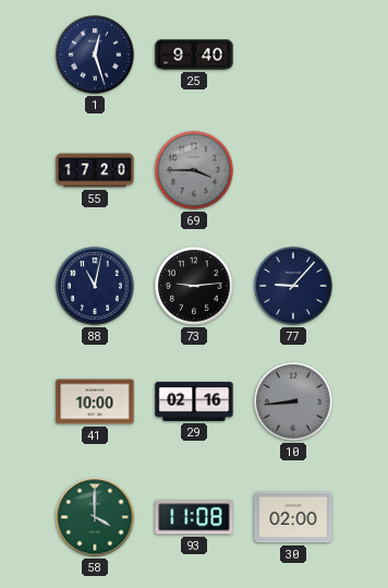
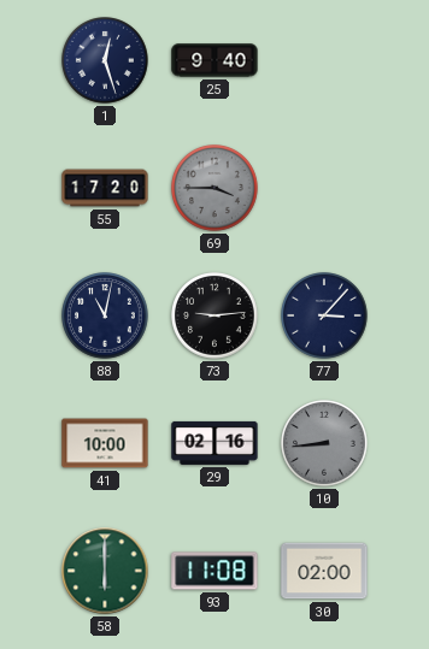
77: 9:07 -> 3:07 (325, 317)
58: 4:00 -> 6:00 (105, 571)
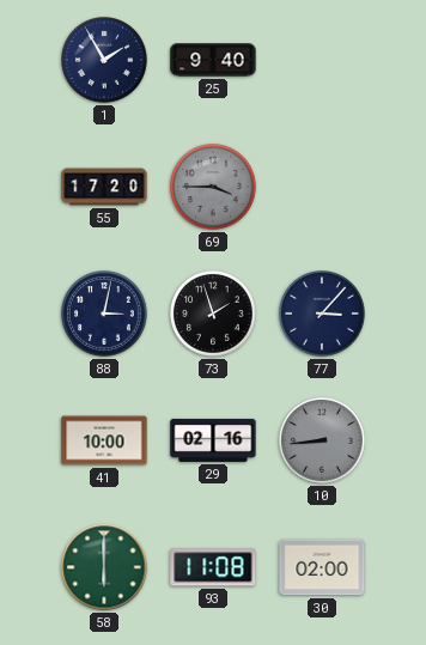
1: 12:27 -> 1:55 (105, 61)
88: 11:02 -> 3:02 (105, 315)
73: 9:14 -> 1:57 (214, 315)
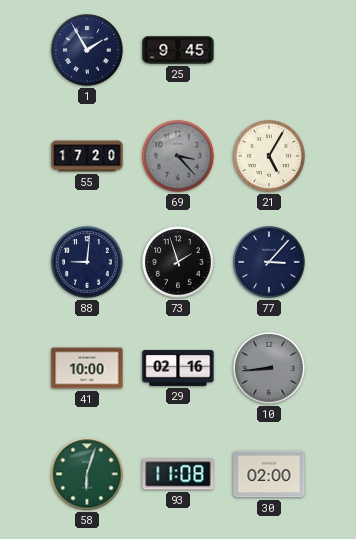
25: 9:40 -> 9:45 (178, 50)
69: 3:45 -> 3:23 (179, 157)
21: none -> 5:05 (270, 157)
88: 3:02 -> 9:01 (88, 263)
58: 6:00 -> 6:03 (87, 474)
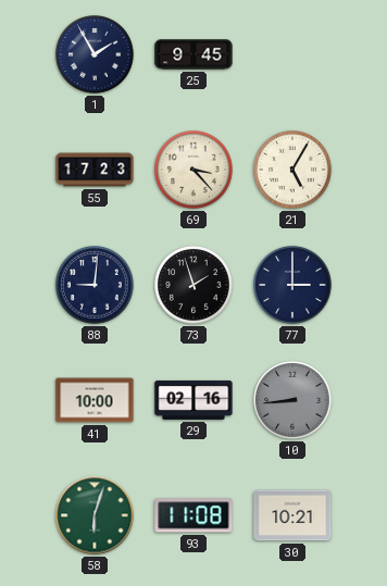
55: 17:20 -> 17:23 (95, 170)
69 dial: grey -> cream (195, 171)
77: 3:07 -> 3:00 (294, 286)
30: 02:00 -> 10:21 (292, 515)
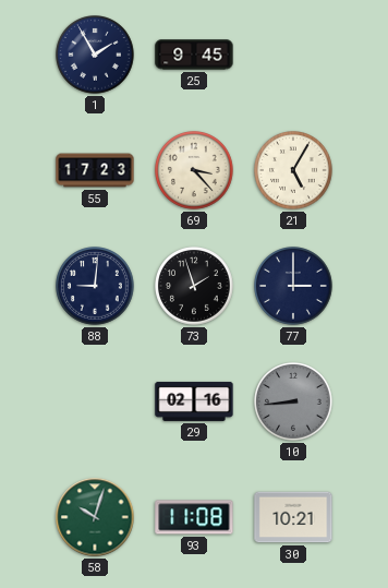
41: 10:00 -> none (95, 400)
58: 6:03 -> 10:03 (95, 517)
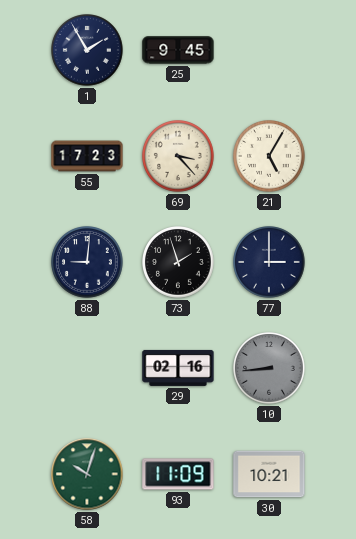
93: 11:08 -> 11:09 (178, 474)
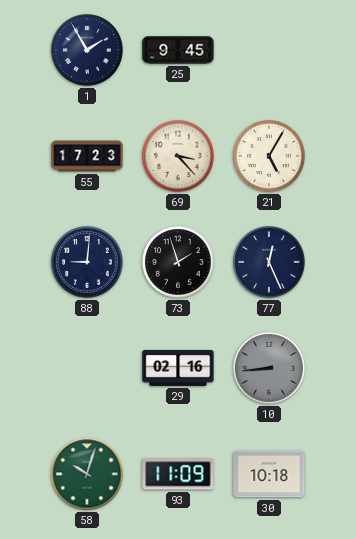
77: 3:00 -> 12:26 (270, 263)
30: 10:21 -> 10:18 (269, 474)
